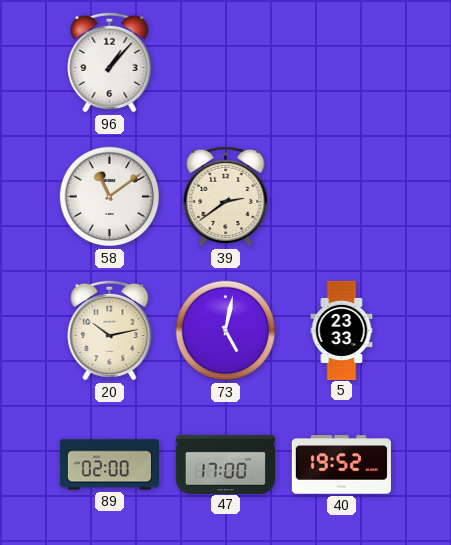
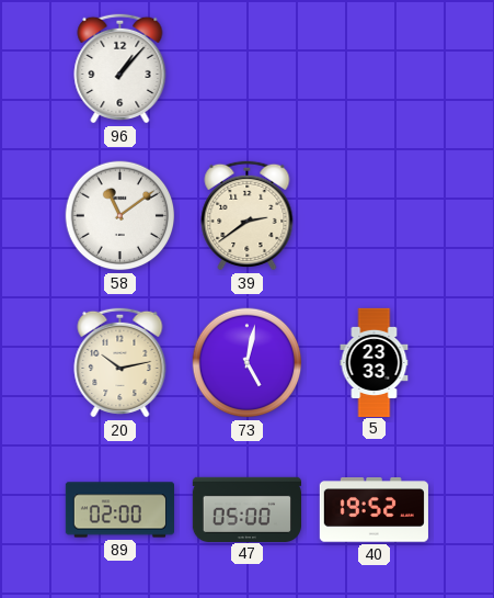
47: 17:00 -> 05:00 (246, 509)
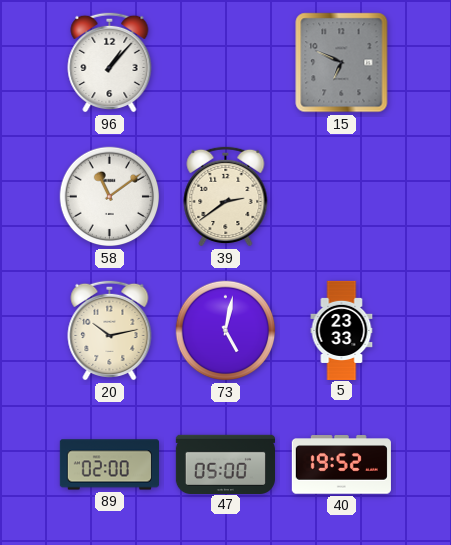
15: none -> 6:49 (342, 63)
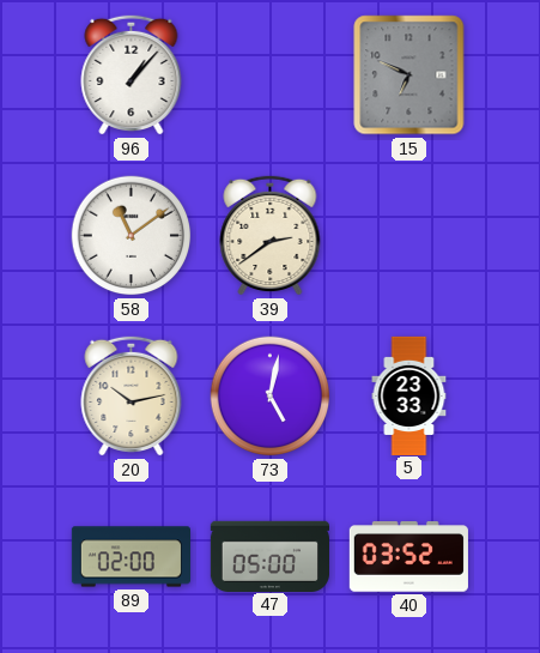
40: 19:52 -> 03:52 (408, 557)
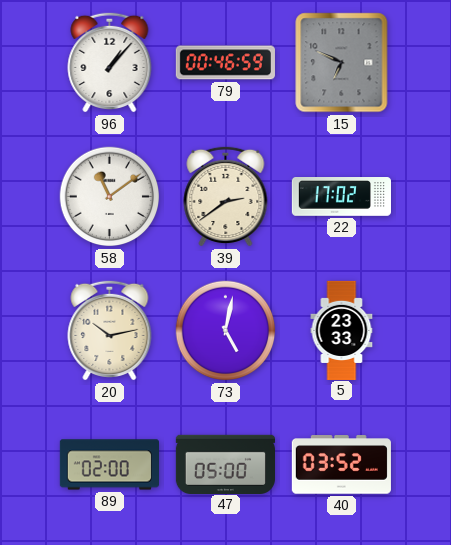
79: none -> 00:46 (225, 63)
22: none -> 17:02 (341, 197)
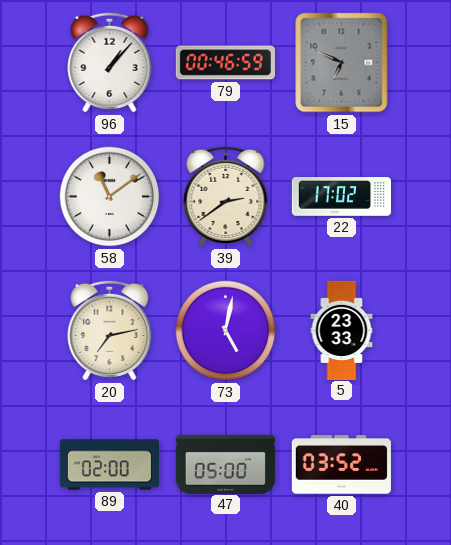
20: 10:13 -> 7:13 (110, 330)
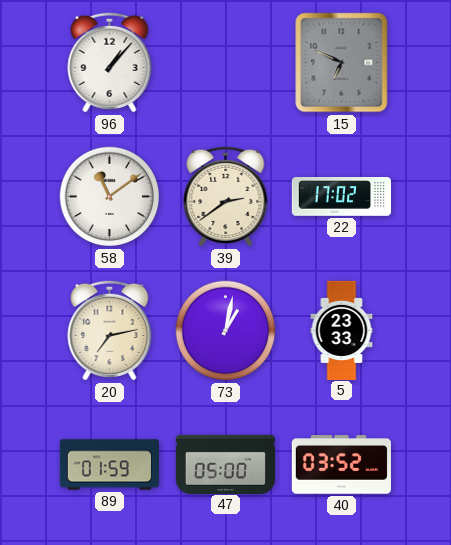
79: 00:46 -> none (225, 63)
73: 5:02 -> 1:02 (226, 331)
89: 02:00 -> 01:59 (109, 465)
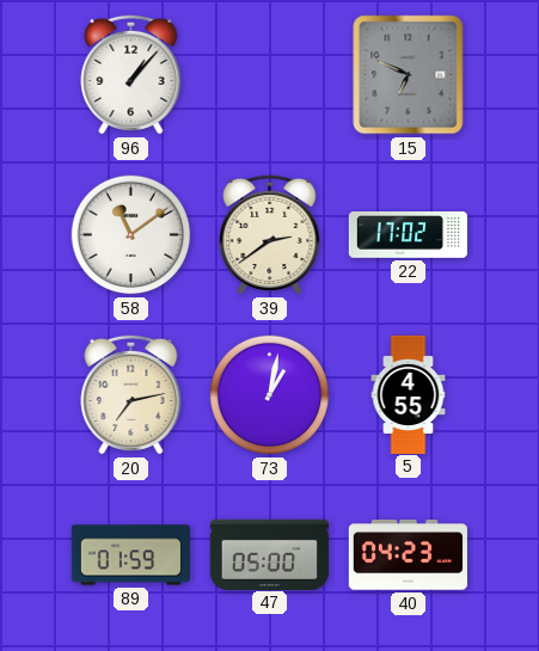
5: 23:33 -> 4:55 (409, 394)
40: 03:52 -> 04:23 (408, 555)
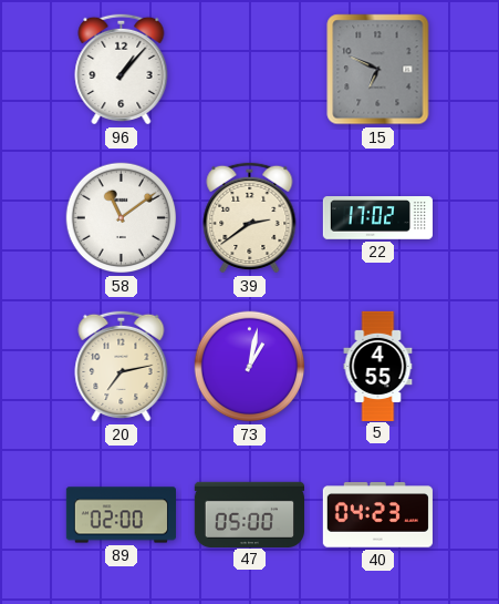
89: 01:59 -> 02:00 (121, 515)
